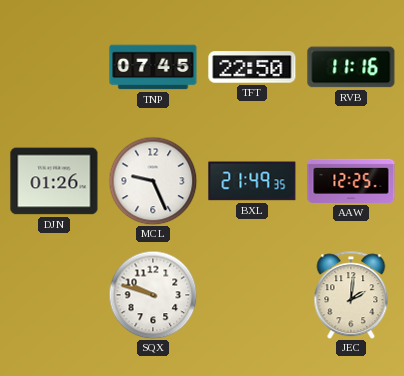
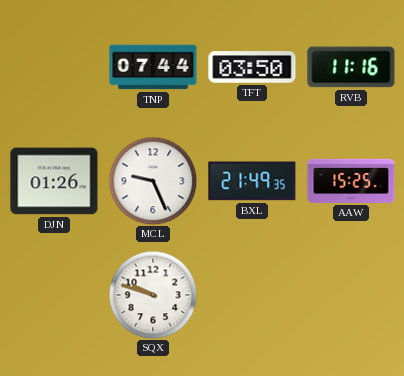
TNP: 07:45 -> 07:44 (153, 67)
TFT: 22:50 -> 03:50 (252, 67)
AAW: 12:25 -> 15:25 (351, 181)
JEC: 2:01 -> none (351, 295)
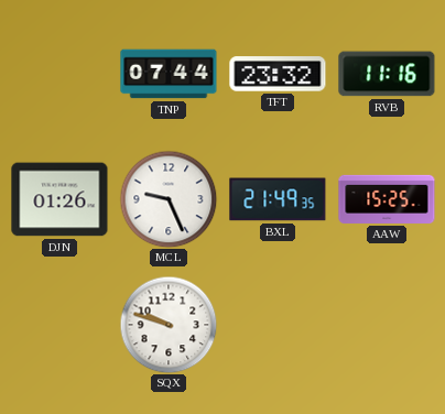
TFT: 03:50 -> 23:32 (278, 74)
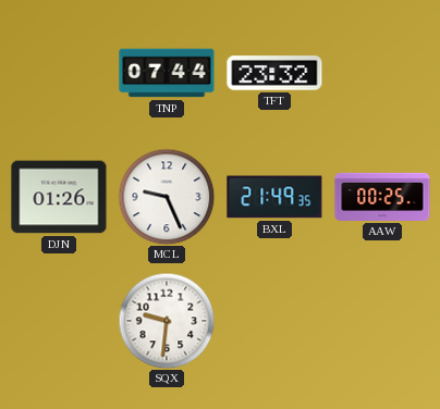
RVB: 11:16 -> none (387, 74)
AAW: 15:25 -> 00:25 (382, 197)
SQX: 9:48 -> 9:31 (167, 321)
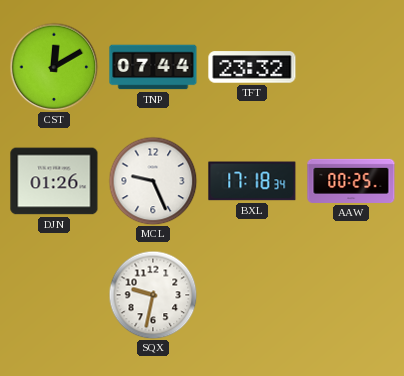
CST: none -> 12:10 (54, 67)
BXL: 21:49 -> 17:18 (252, 181)
SQX: 9:31 -> 9:32 (153, 295)
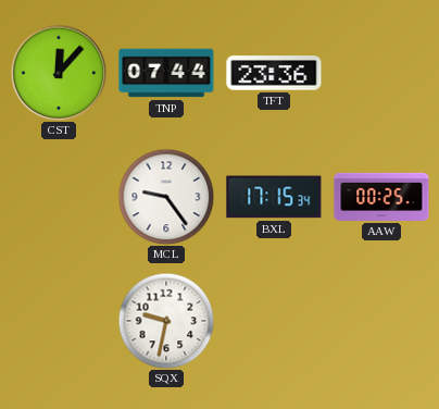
CST: 12:10 -> 12:07 (59, 73)
TFT: 23:32 -> 23:36 (274, 73)
DJN: 01:26 -> none (54, 181)
MCL: 9:26 -> 9:24 (166, 197)
BXL: 17:18 -> 17:15 (274, 197)
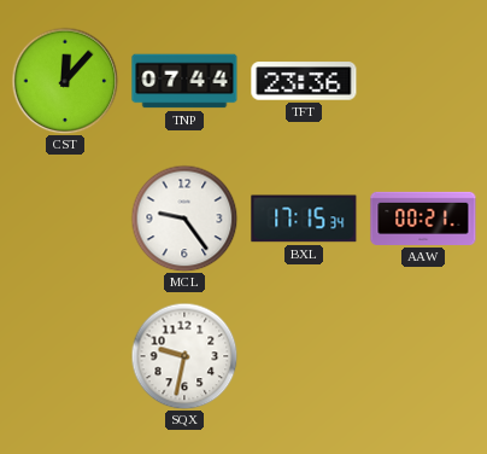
AAW: 00:25 -> 00:21 (423, 219)
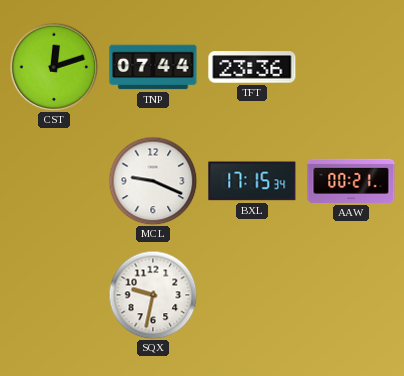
CST: 12:07 -> 12:12 (54, 67)
MCL: 9:24 -> 9:19 (153, 181)
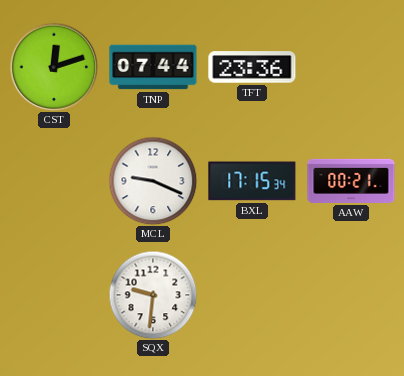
SQX: 9:32 -> 9:31 (153, 295)
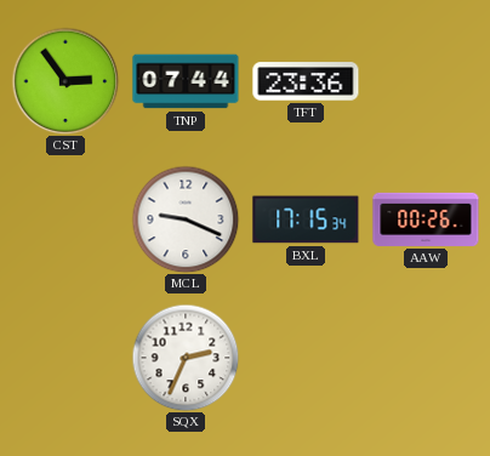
CST: 12:12 -> 2:54 (65, 81)
AAW: 00:21 -> 00:26 (426, 220)
SQX: 9:31 -> 2:34 (186, 358)
